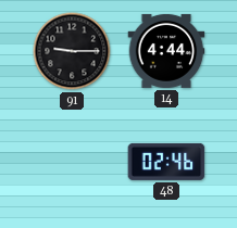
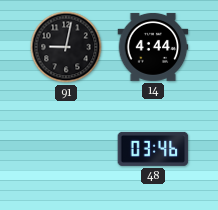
91: 9:15 -> 9:02 (66, 47)
48: 02:46 -> 03:46 (153, 149)
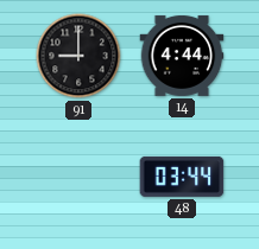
91: 9:02 -> 9:00 (78, 56)
48: 03:46 -> 03:44 (182, 177)
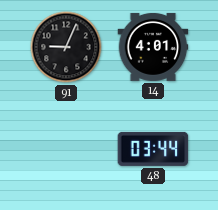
91: 9:00 -> 9:04 (66, 47)
14: 4:44 -> 4:01 (153, 47)
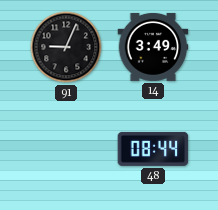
14: 4:01 -> 3:49 (153, 47)
48: 03:44 -> 08:44 (153, 149)
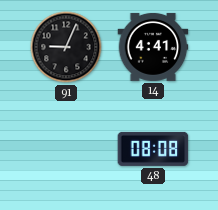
14: 3:49 -> 4:41 (153, 47)
48: 08:44 -> 08:08 (153, 149)
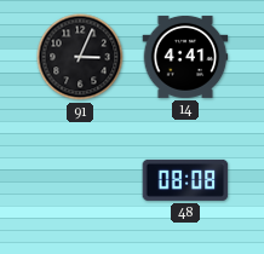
91: 9:04 -> 3:04 (80, 57)
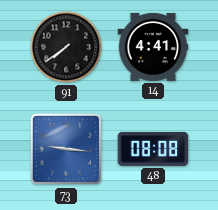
91: 3:04 -> 7:39 (66, 47)
73: none -> 9:16 (66, 149)
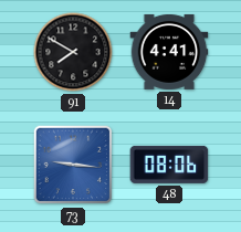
91: 7:39 -> 7:50 (73, 52)
48: 08:08 -> 08:06 (169, 165)
